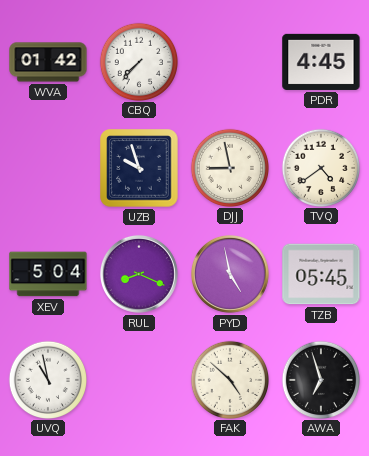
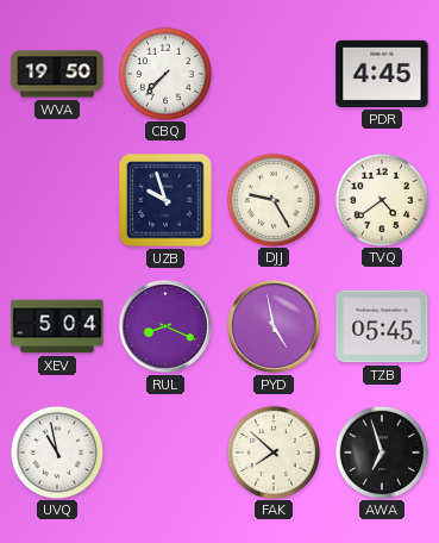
WVA: 01:42 -> 19:50 (57, 74)
DJJ: 8:58 -> 9:25 (272, 199)
FAK: 4:52 -> 7:52 (272, 451)
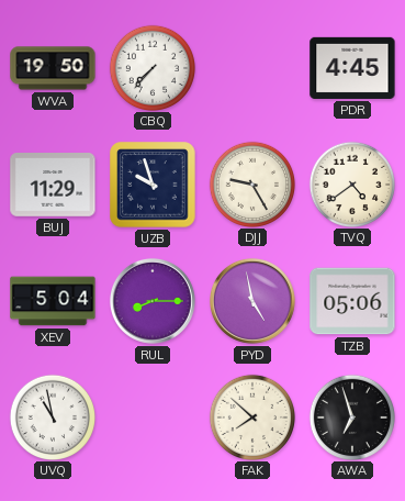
BUJ: none -> 11:29 (53, 186)
RUL: 8:19 -> 8:15 (153, 301)
TZB: 05:45 -> 05:06 (352, 301)
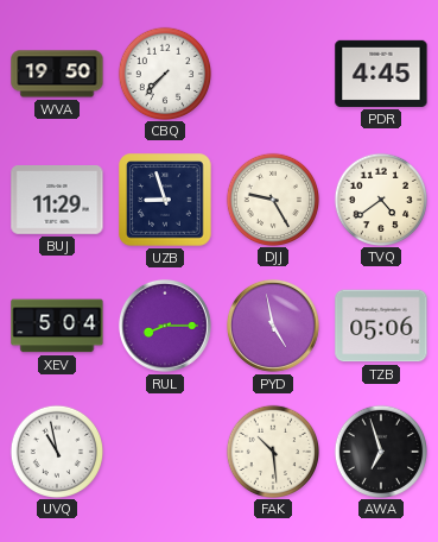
UZB: 9:57 -> 8:57 (165, 200)
FAK: 7:52 -> 10:29 (272, 450)
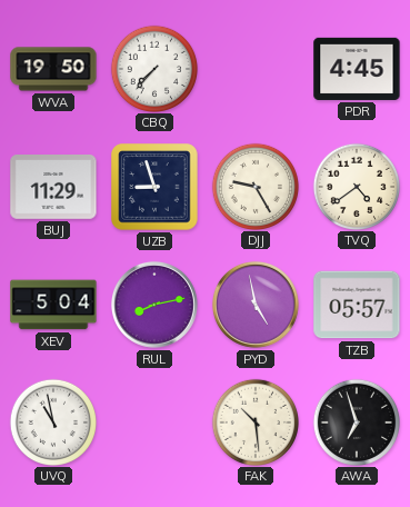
RUL: 8:15 -> 8:13 (154, 305)
TZB: 05:06 -> 05:57 (357, 305)
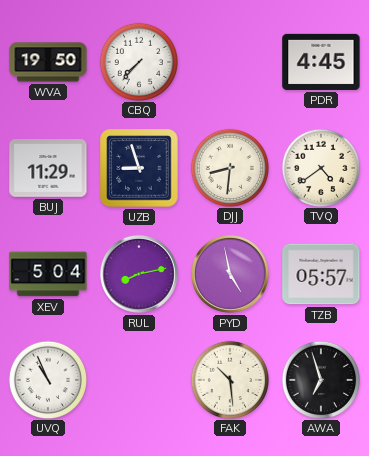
DJJ: 9:25 -> 8:31 (229, 167)
UVQ: 10:58 -> 10:56 (47, 379)
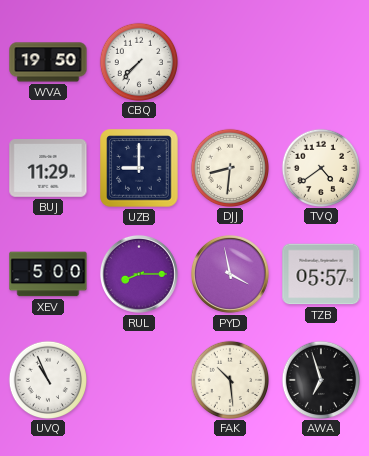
PDR: 4:45 -> none (321, 62)
UZB: 8:57 -> 9:00 (139, 168)
XEV: 5:04 -> 5:00 (48, 274)
RUL: 8:13 -> 8:15 (139, 274)
PYD: 4:58 -> 3:58 (230, 274)
